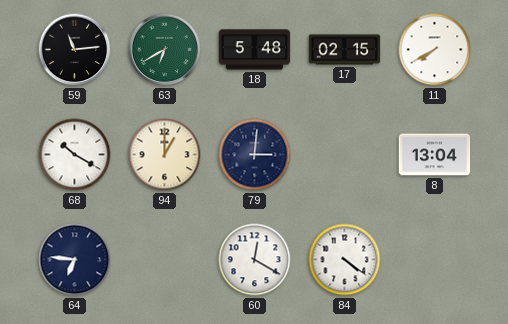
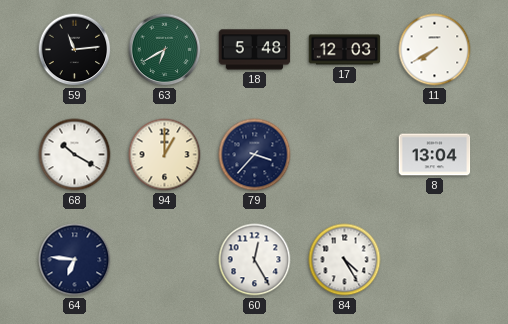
17: 02:15 -> 12:03 (345, 50)
79: 3:01 -> 3:37 (255, 155)
60: 12:20 -> 12:25 (255, 260)
84: 4:21 -> 4:25 (345, 260)
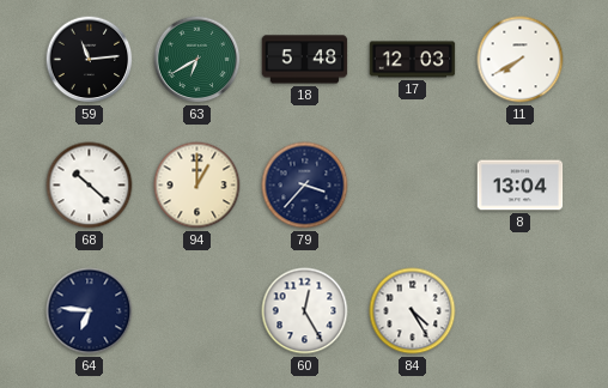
68: 10:20 -> 10:22 (90, 186)
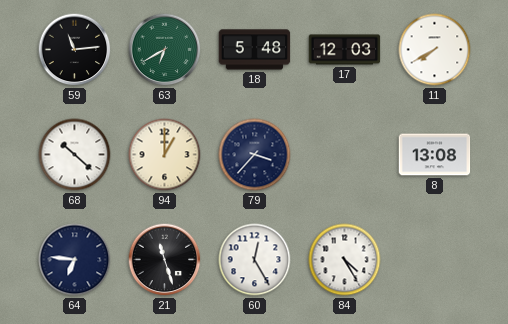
8: 13:04 -> 13:08 (435, 155)
21: none -> 11:27 (165, 260)
